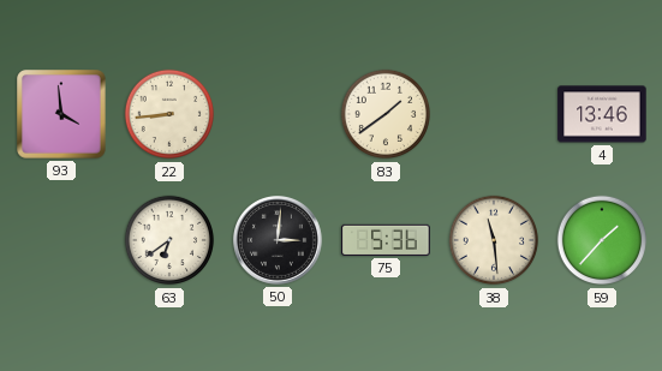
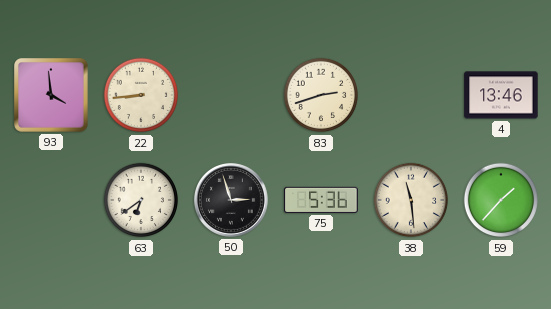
83: 1:39 -> 2:42 (321, 95)
50: 3:01 -> 2:57 (232, 201)
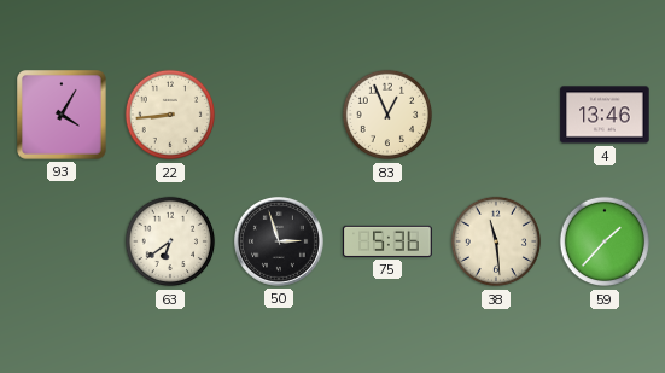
93: 3:59 -> 4:05 (63, 116)
83: 2:42 -> 12:56 (387, 115)
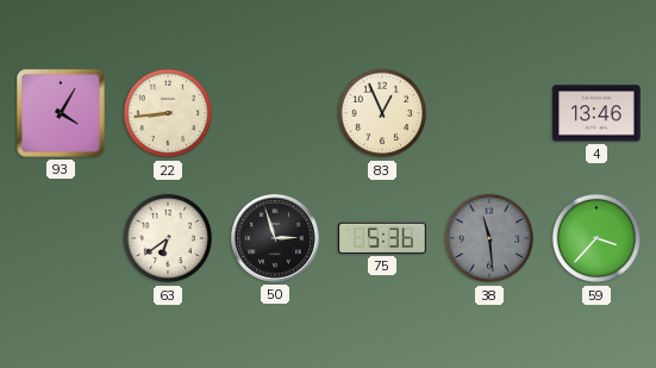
38 dial: cream -> grey (489, 238)
59: 1:37 -> 3:37 (596, 238)
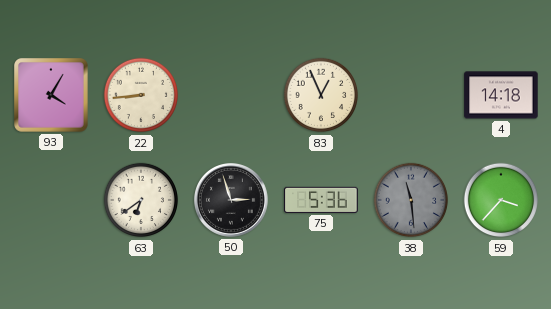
4: 13:46 -> 14:18 (501, 95)
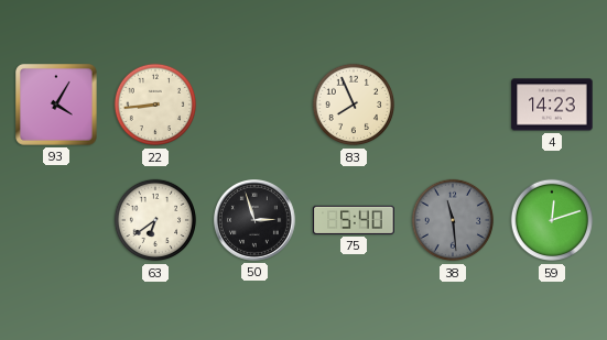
83: 12:56 -> 7:56 (354, 105)
4: 14:18 -> 14:23 (552, 105)
75: 5:36 -> 5:40 (354, 220)
59: 3:37 -> 12:12 (552, 220)
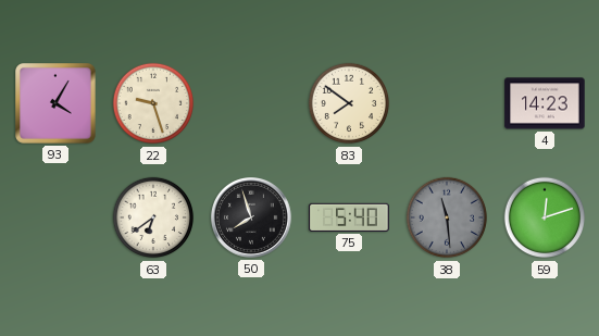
22: 8:44 -> 9:27 (153, 103)
83: 7:56 -> 7:51 (349, 103)
50: 2:57 -> 7:57 (252, 219)
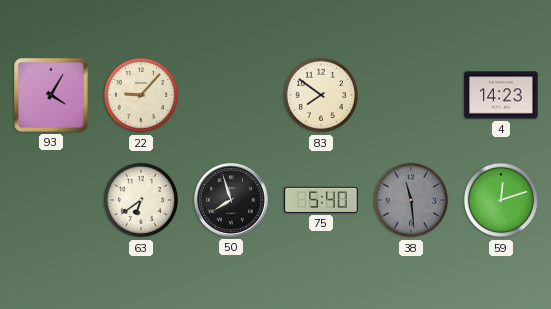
22: 9:27 -> 9:07 (141, 95)
